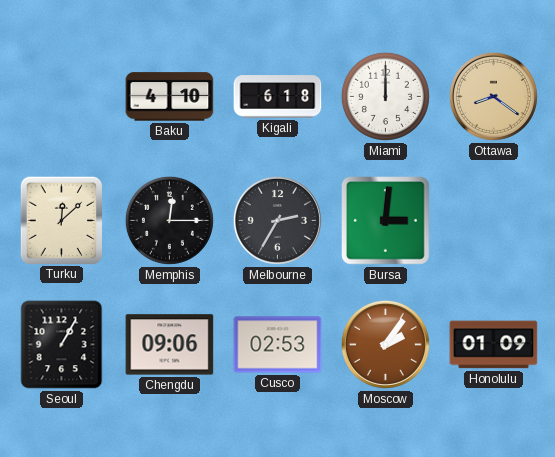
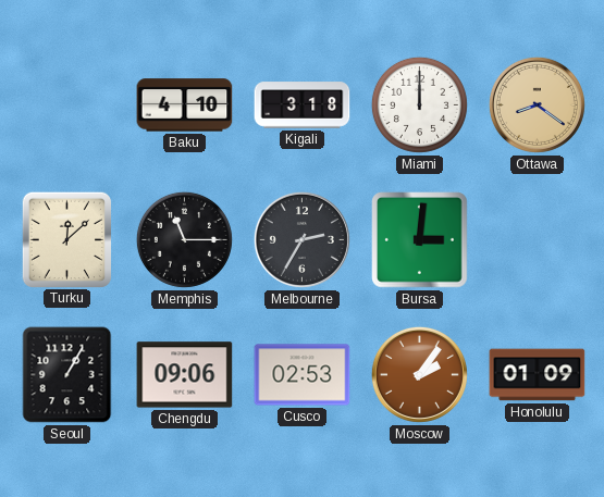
Kigali: 6:18 -> 3:18 (303, 105)
Memphis: 12:15 -> 11:15 (184, 239)
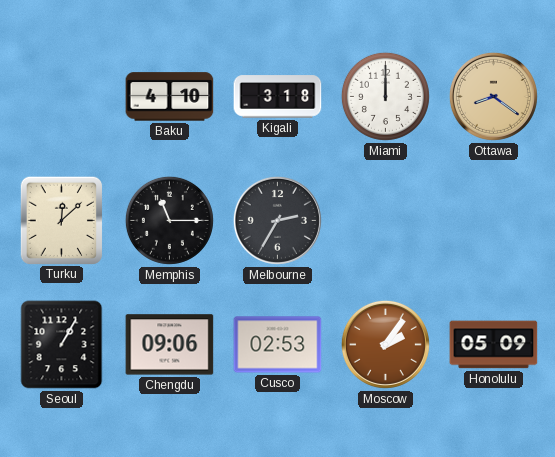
Bursa: 3:01 -> none (420, 240)
Honolulu: 01:09 -> 05:09 (494, 345)
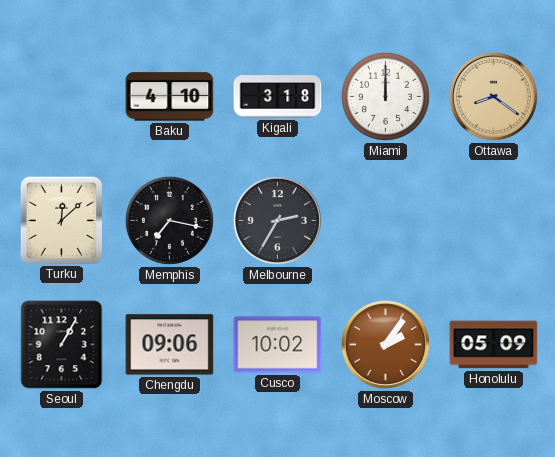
Memphis: 11:15 -> 7:17 (169, 220)
Cusco: 02:53 -> 10:02 (278, 345)
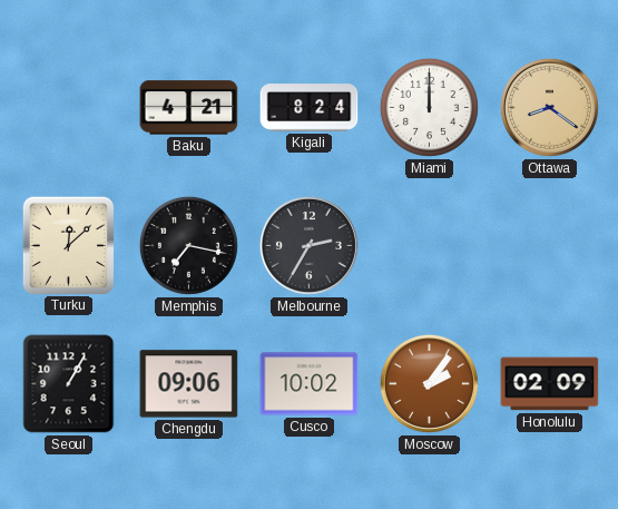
Baku: 4:10 -> 4:21 (189, 108)
Kigali: 3:18 -> 8:24 (310, 108)
Honolulu: 05:09 -> 02:09 (550, 384)
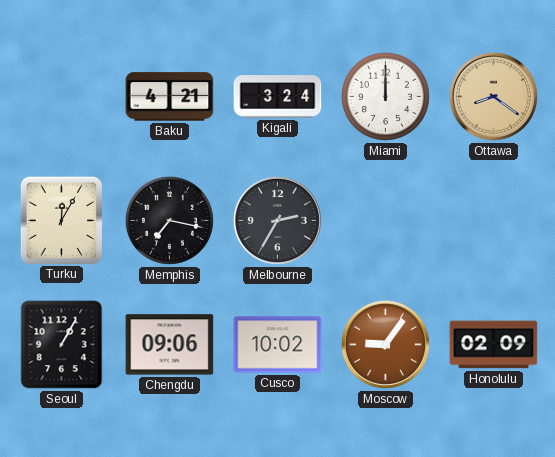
Kigali: 8:24 -> 3:24 (278, 97)
Turku: 12:08 -> 12:05 (61, 220)
Moscow: 2:06 -> 9:06 (385, 344)
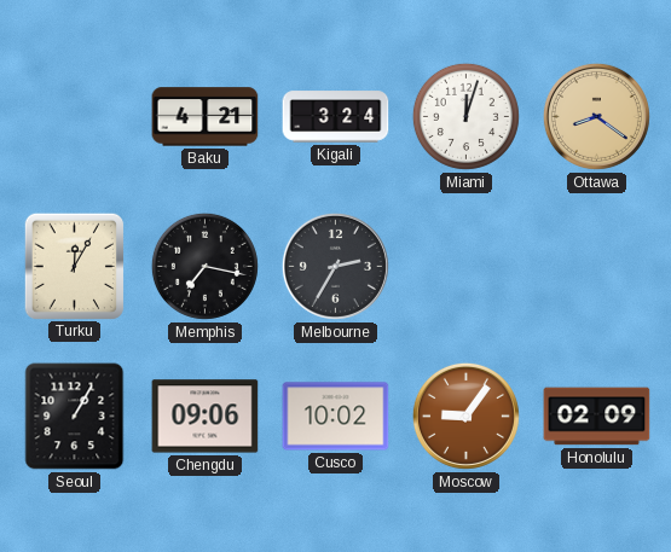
Miami: 12:00 -> 12:03 (465, 116)
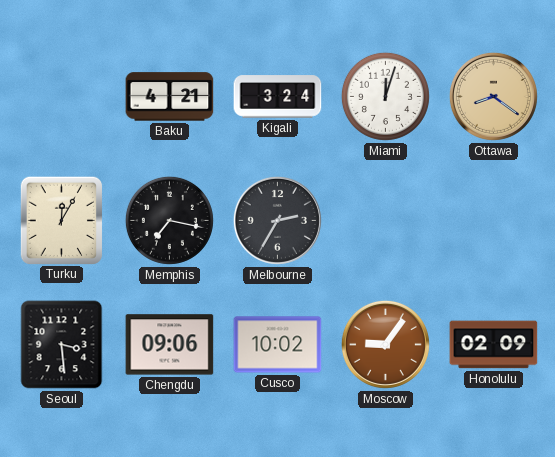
Seoul: 1:05 -> 3:29 (62, 345)
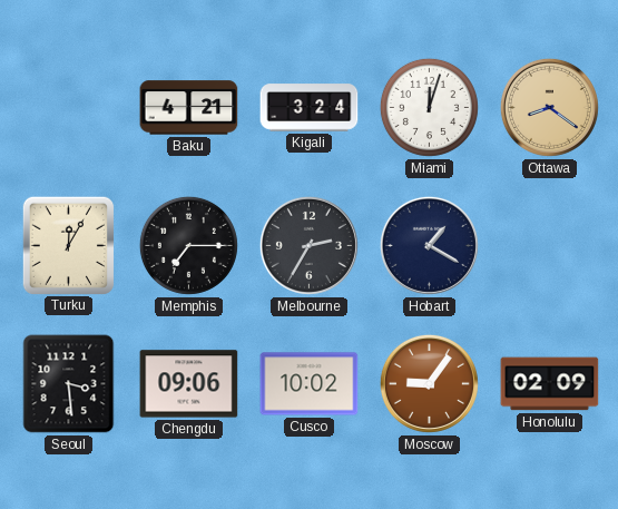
Memphis: 7:17 -> 7:15 (188, 245)
Hobart: none -> 1:20 (429, 245)
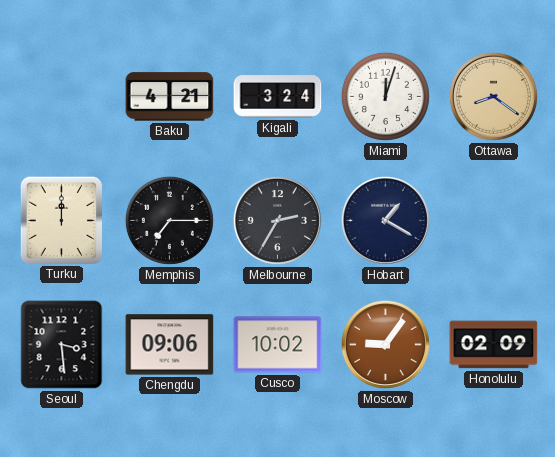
Turku: 12:05 -> 12:00 (61, 220)
